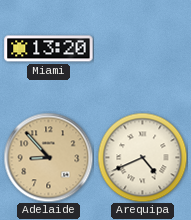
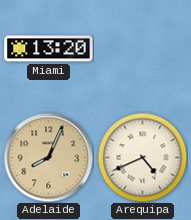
Adelaide: 8:53 -> 8:04 (48, 157)
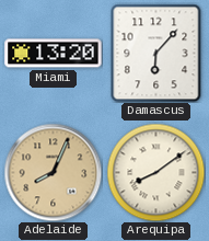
Damascus: none -> 6:07 (156, 53)
Arequipa: 4:41 -> 8:09 (155, 172)
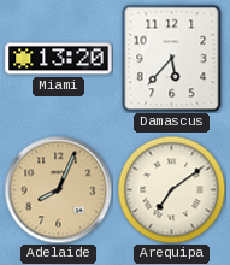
Damascus: 6:07 -> 5:37 (172, 58)
Arequipa: 8:09 -> 7:09 (171, 189)
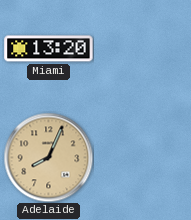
Damascus: 5:37 -> none (172, 58)
Arequipa: 7:09 -> none (171, 189)
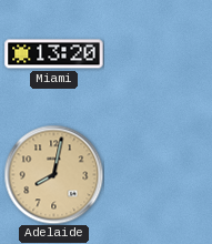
Adelaide: 8:04 -> 8:02 (53, 174)
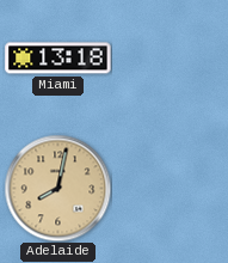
Miami: 13:20 -> 13:18 (58, 59)
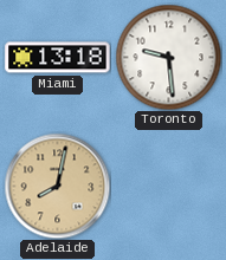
Toronto: none -> 9:29 (168, 57)
